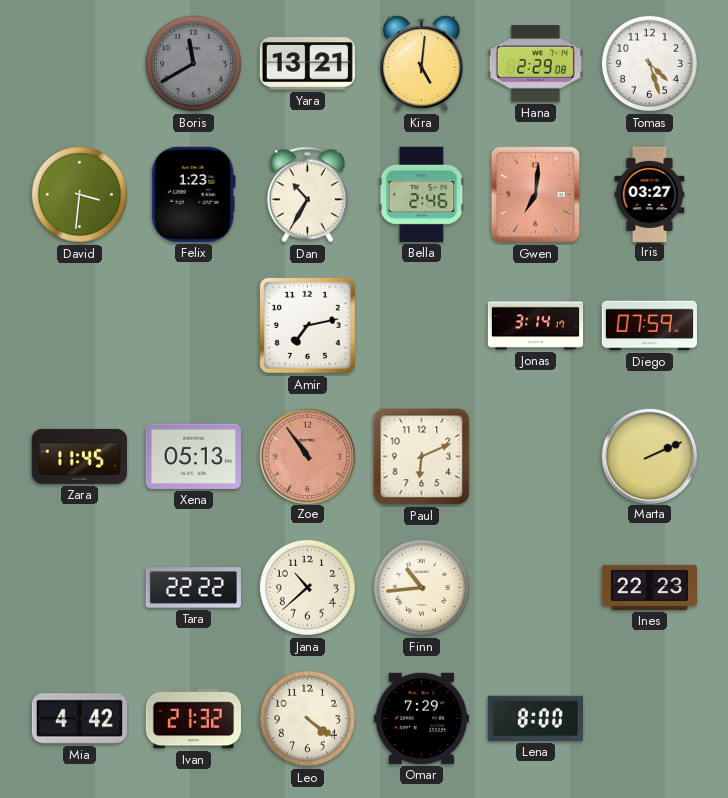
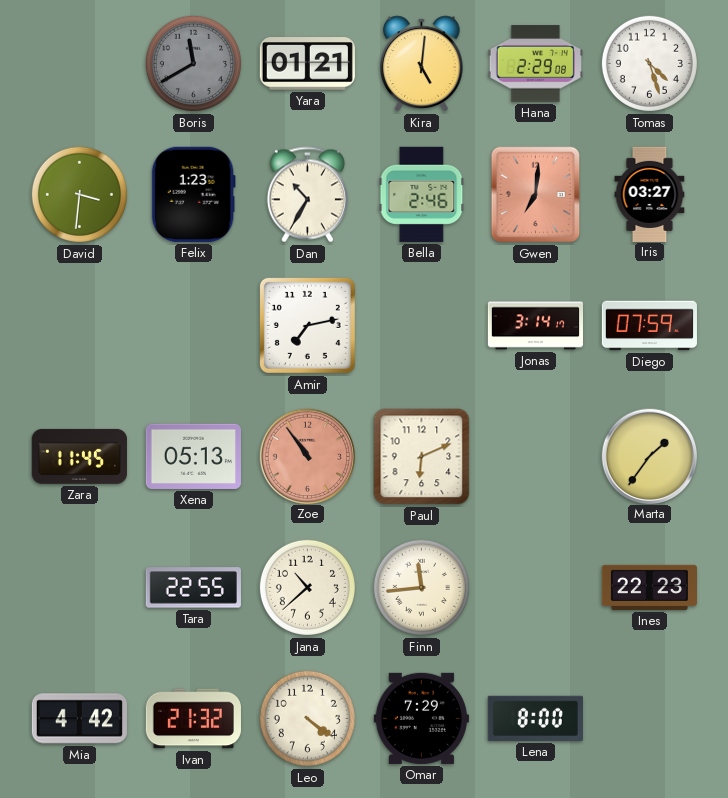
Yara: 13:21 -> 01:21 (307, 64)
Marta: 2:11 -> 1:36 (649, 456)
Tara: 22:22 -> 22:55 (193, 588)
Finn: 10:44 -> 11:44 (421, 587)
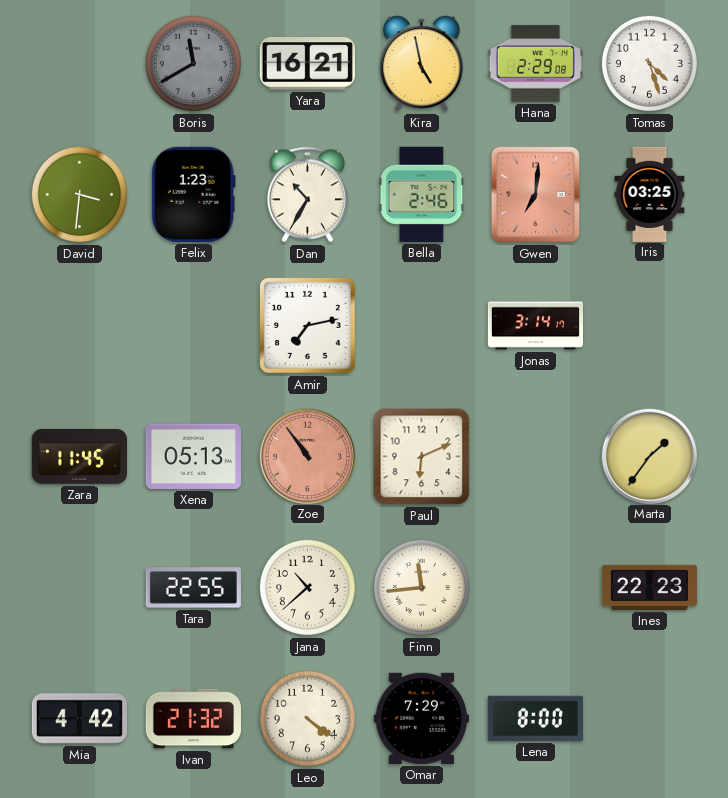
Yara: 01:21 -> 16:21 (307, 64)
Kira: 5:01 -> 4:58 (422, 64)
Iris: 03:27 -> 03:25 (650, 194)
Diego: 07:59 -> none (649, 326)
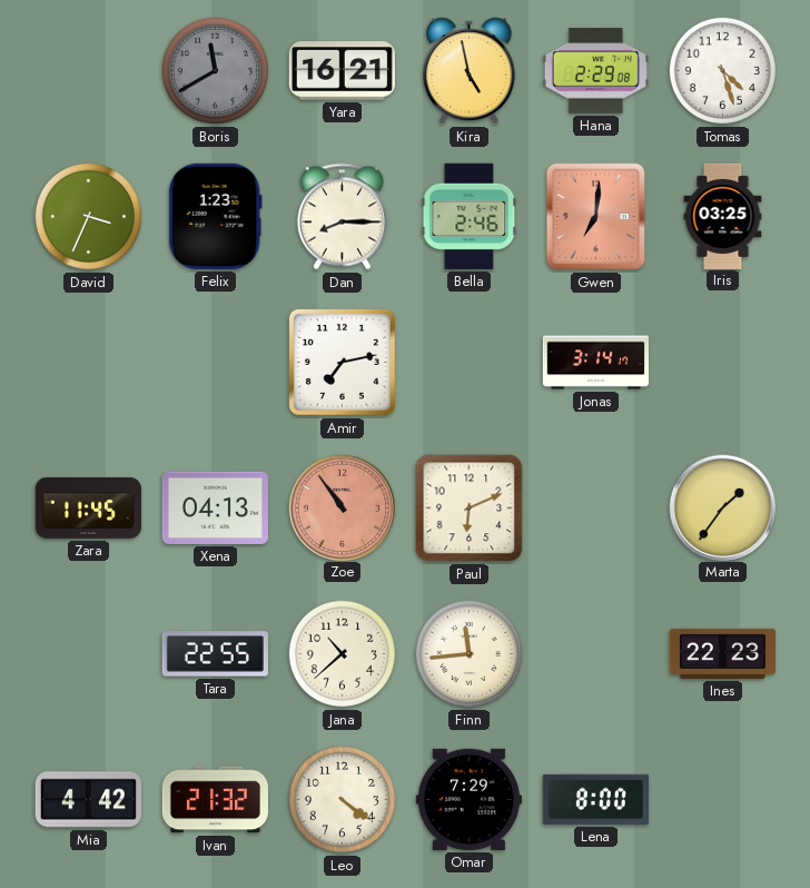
David: 3:31 -> 3:34 (88, 216)
Dan: 10:35 -> 8:15 (342, 217)
Xena: 05:13 -> 04:13 (215, 507)
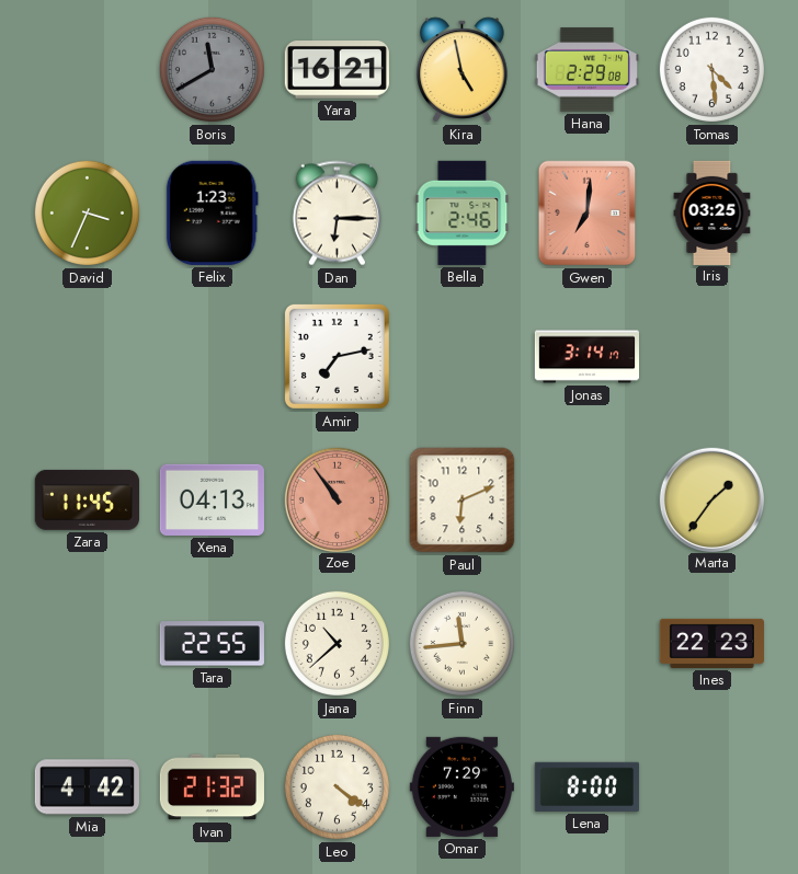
Tomas: 4:27 -> 4:29 (711, 69)
Dan: 8:15 -> 6:15 (337, 214)
